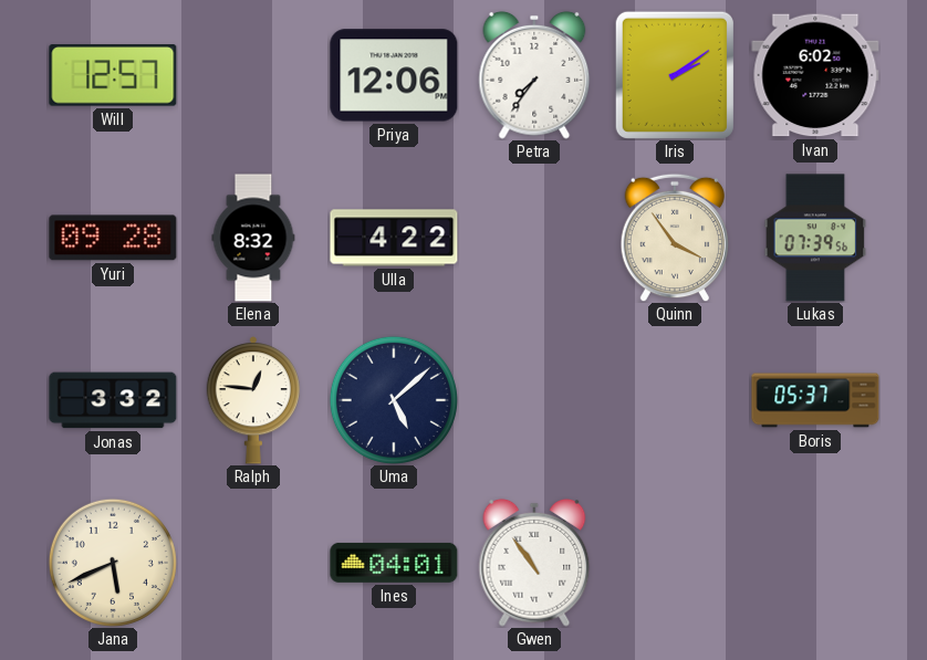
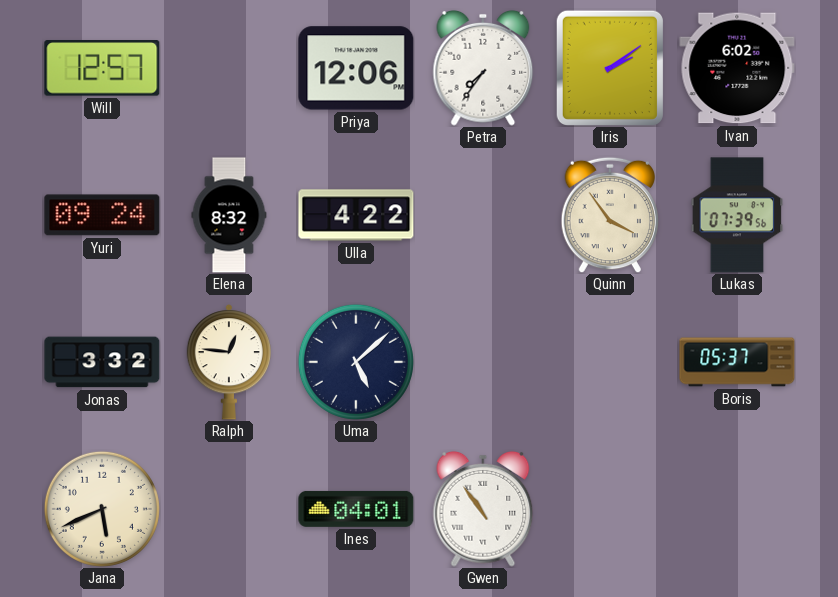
Yuri: 09:28 -> 09:24 (102, 215)
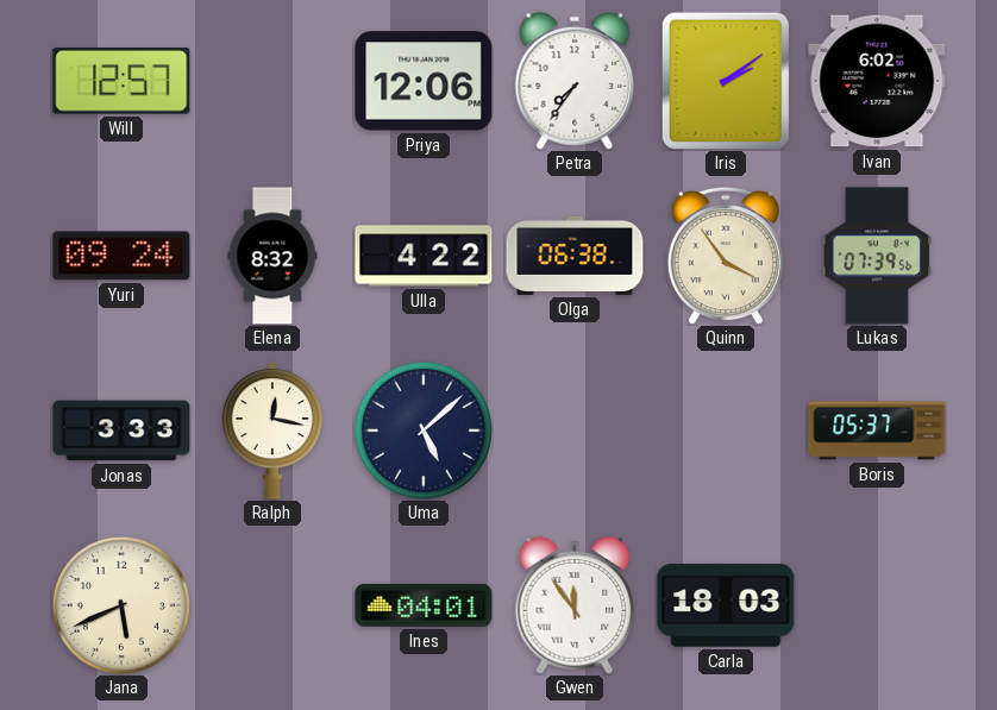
Olga: none -> 06:38 (575, 256)
Jonas: 3:32 -> 3:33 (121, 431)
Ralph: 12:46 -> 12:17 (271, 431)
Gwen: 10:54 -> 11:54 (575, 605)
Carla: none -> 18:03 (726, 605)
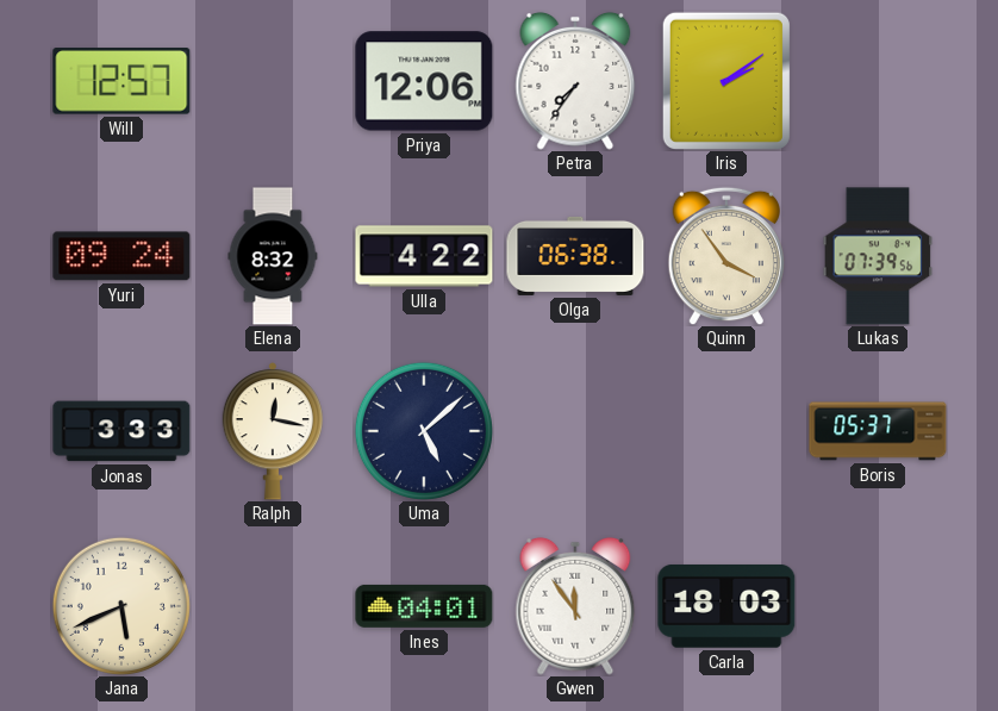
Ivan: 6:02 -> none (877, 81)
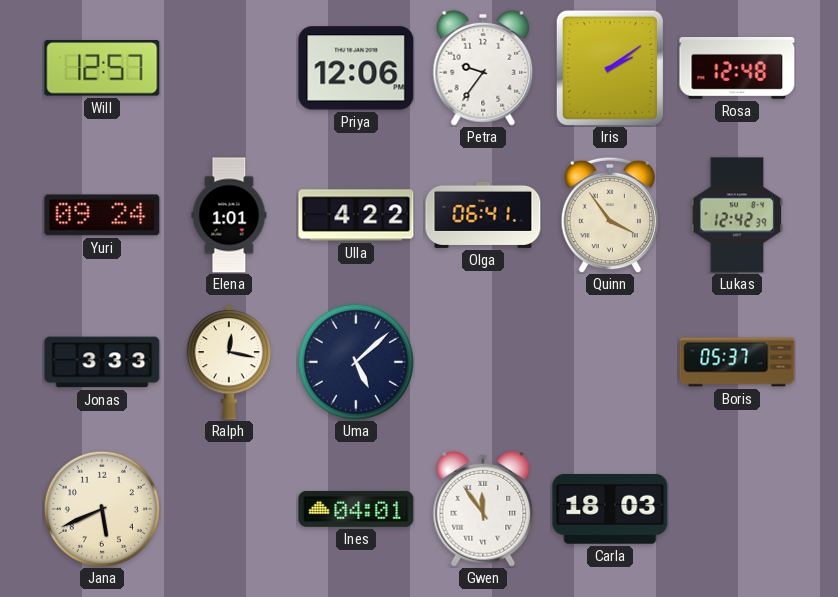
Petra: 7:36 -> 9:36 (483, 68)
Rosa: none -> 12:48 (737, 69)
Elena: 8:32 -> 1:01 (229, 215)
Olga: 06:38 -> 06:41 (483, 215)
Lukas: 07:39 -> 12:42 (737, 215)
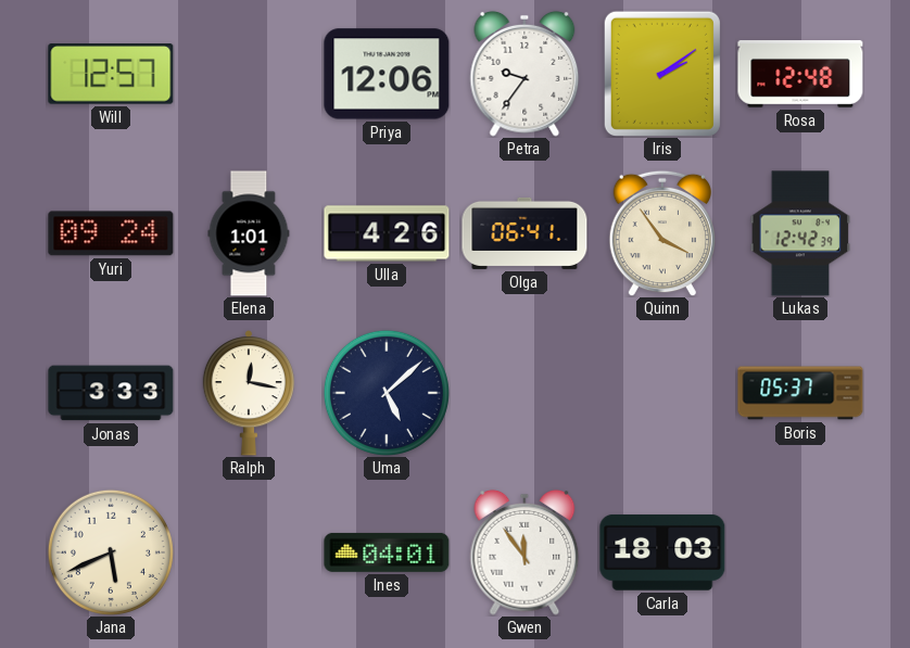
Ulla: 4:22 -> 4:26 (387, 233)
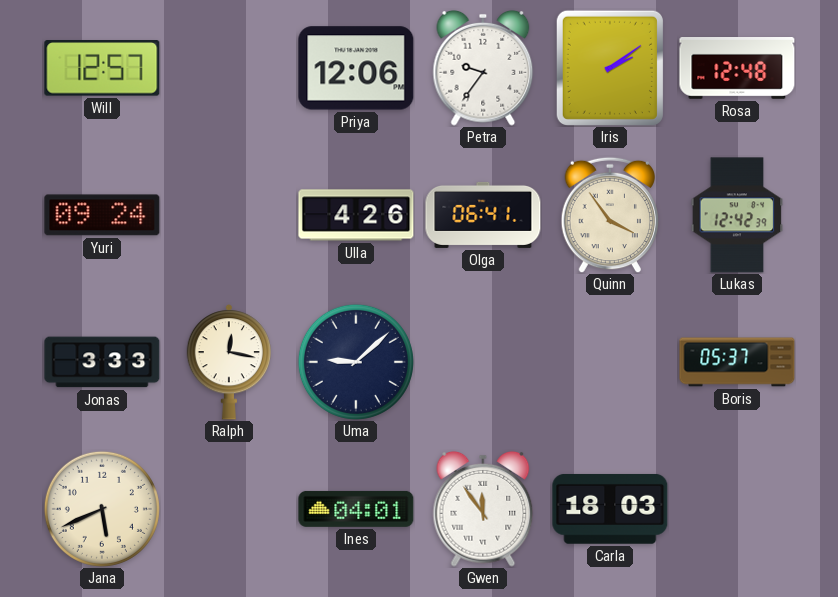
Elena: 1:01 -> none (249, 233)
Uma: 5:08 -> 9:08 (356, 362)
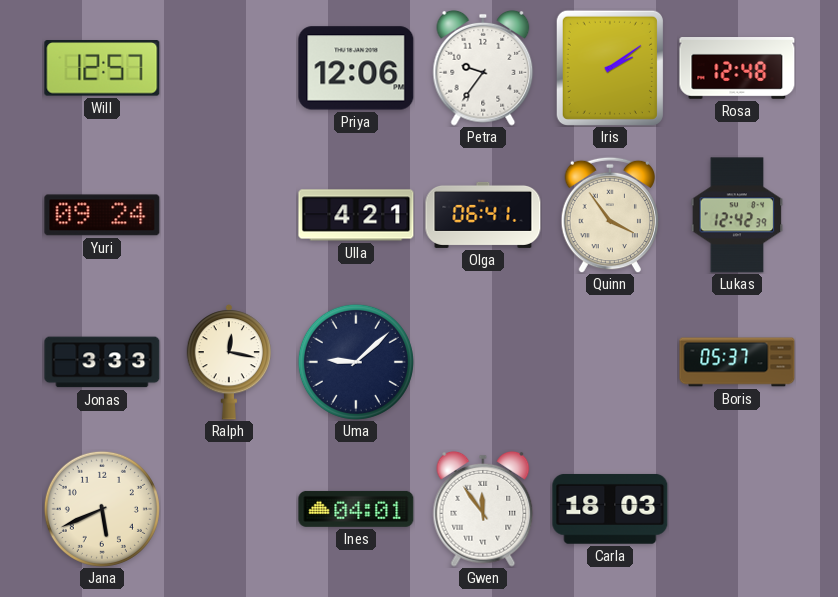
Ulla: 4:26 -> 4:21 (356, 215)
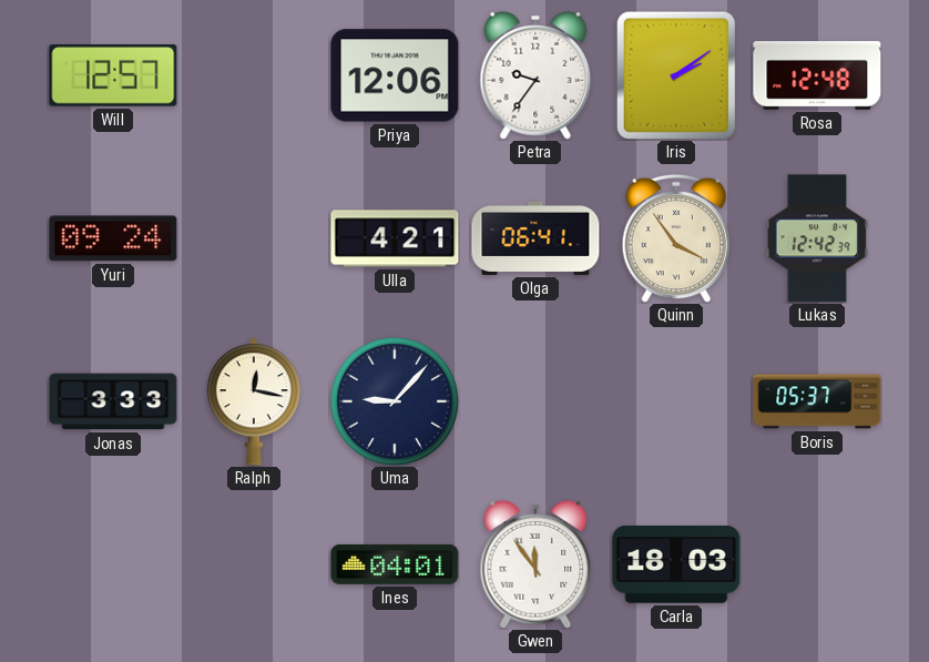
Uma: 9:08 -> 9:07 (395, 401)
Jana: 5:41 -> none (102, 509)
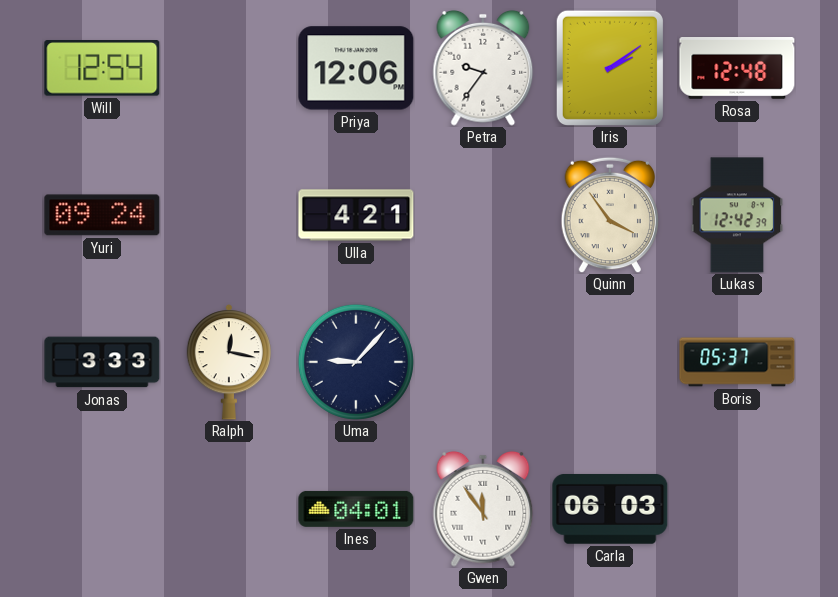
Will: 12:57 -> 12:54 (102, 68)
Olga: 06:41 -> none (535, 238)
Carla: 18:03 -> 06:03 (610, 509)
